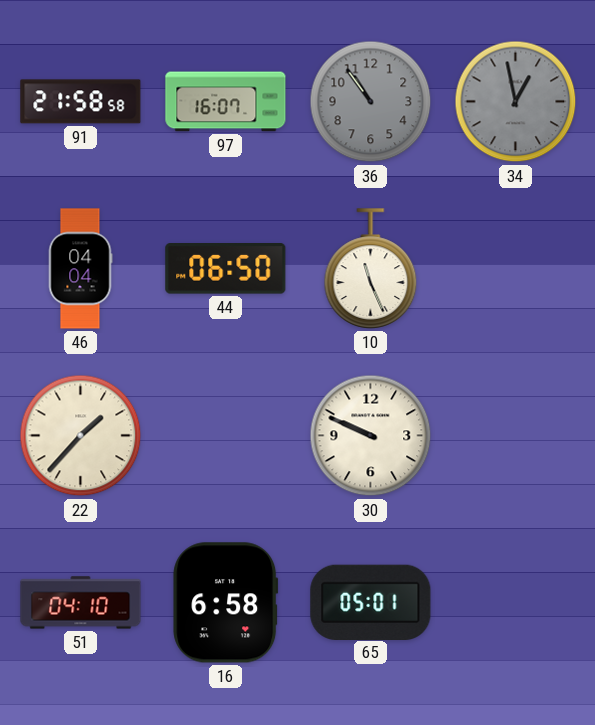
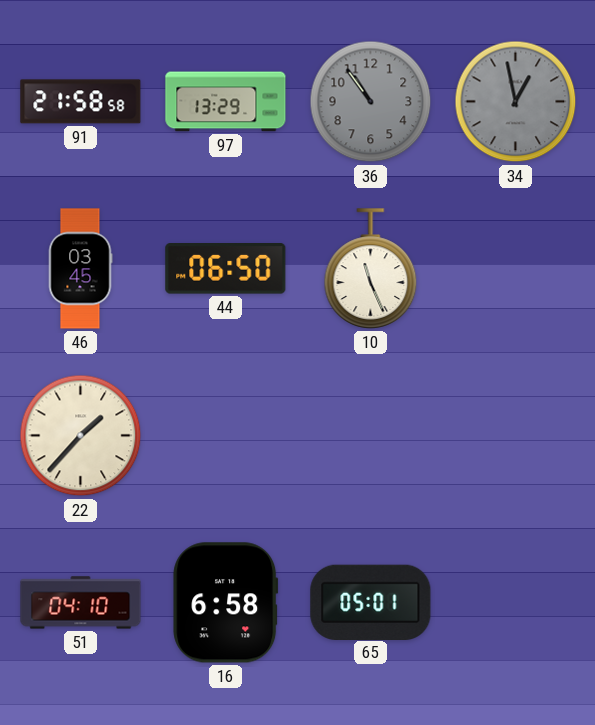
97: 16:07 -> 13:29 (226, 102)
46: 04:04 -> 03:45 (80, 269)
30: 9:49 -> none (371, 436)
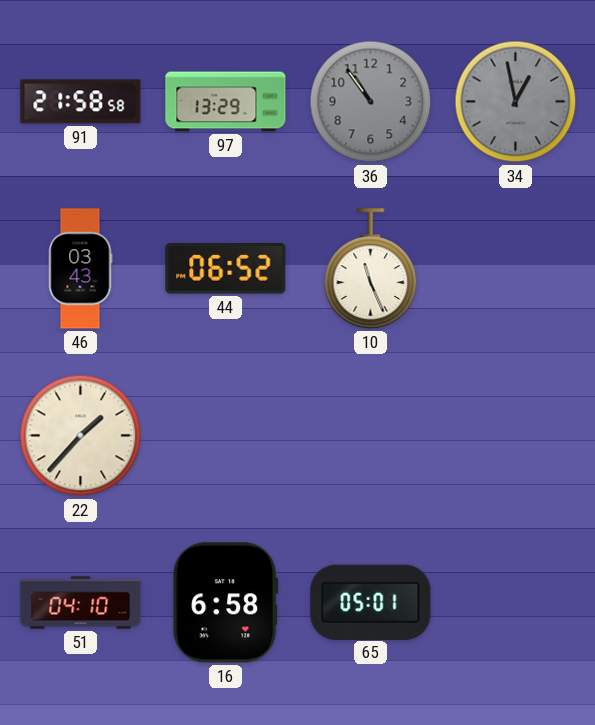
46: 03:45 -> 03:43 (80, 269)
44: 06:50 -> 06:52 (226, 269)
